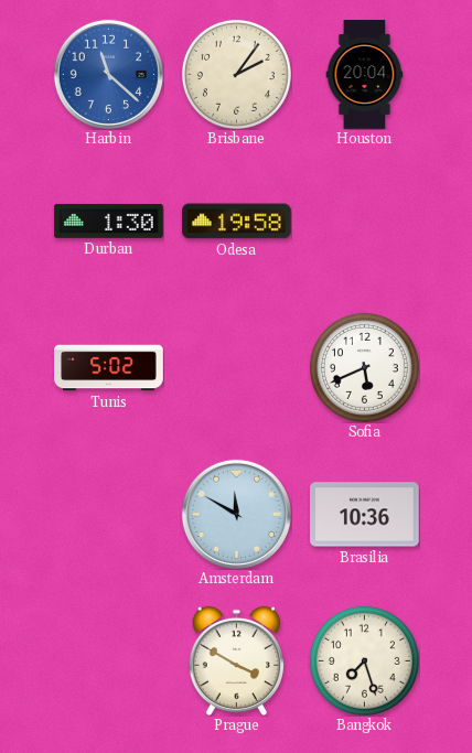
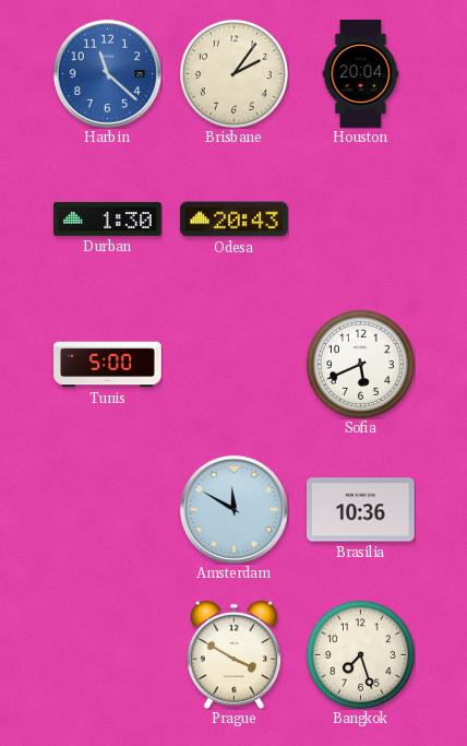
Odesa: 19:58 -> 20:43 (235, 220)
Tunis: 5:02 -> 5:00 (108, 365)
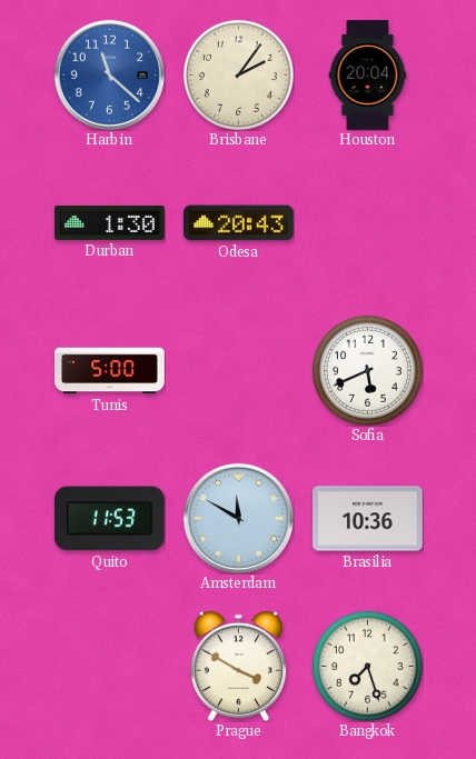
Quito: none -> 11:53 (109, 519)
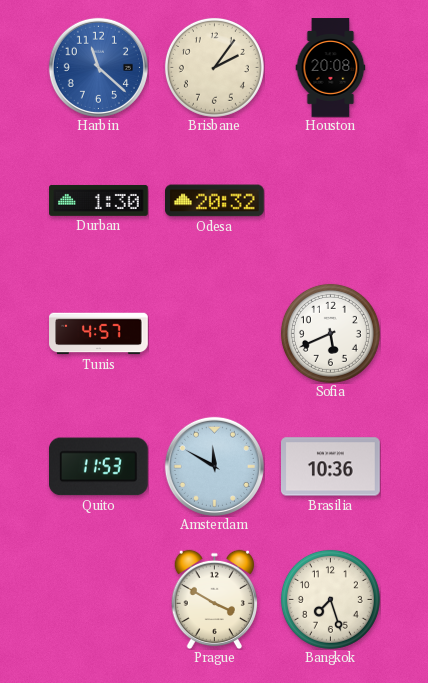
Houston: 20:04 -> 20:08 (331, 68)
Odesa: 20:43 -> 20:32 (215, 201)
Tunis: 5:00 -> 4:57 (99, 334)
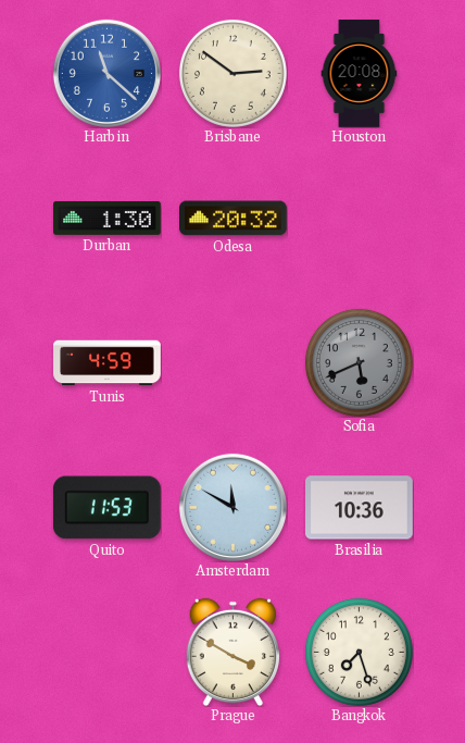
Brisbane: 2:06 -> 2:51 (232, 73)
Tunis: 4:57 -> 4:59 (108, 363)
Sofia dial: white -> grey (359, 362)
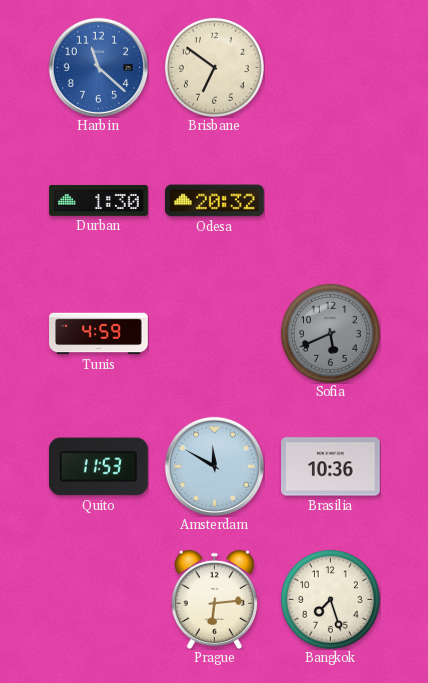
Brisbane: 2:51 -> 6:51 (214, 67)
Houston: 20:08 -> none (360, 74)
Prague: 3:50 -> 6:14 (214, 599)
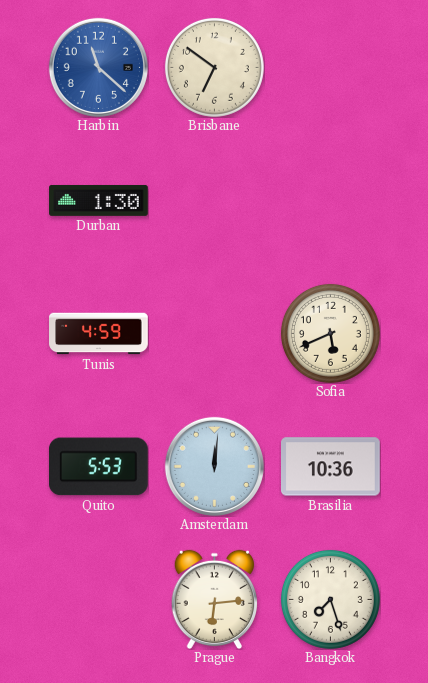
Odesa: 20:32 -> none (215, 201)
Sofia dial: grey -> cream (330, 333)
Quito: 11:53 -> 5:53 (98, 467)
Amsterdam: 11:50 -> 12:01 (214, 466)
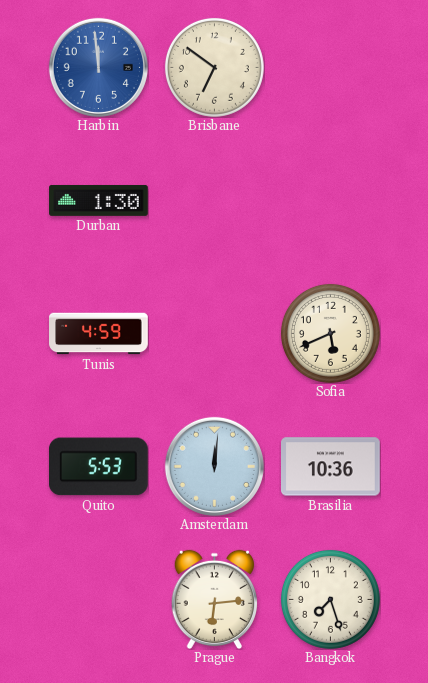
Harbin: 11:22 -> 11:59 (98, 67)
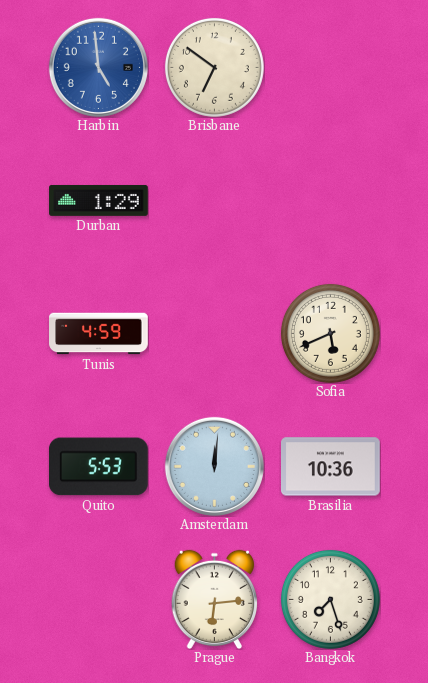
Harbin: 11:59 -> 4:59 (98, 67)
Durban: 1:30 -> 1:29 (99, 201)
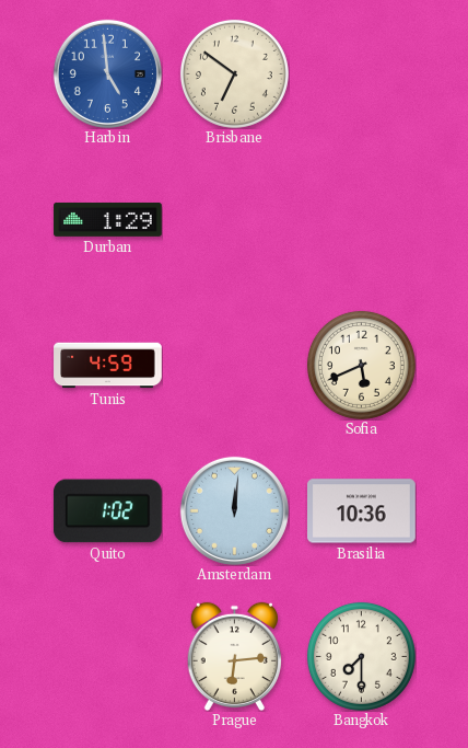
Quito: 5:53 -> 1:02 (107, 511)
Bangkok: 7:27 -> 7:30 (361, 656)
